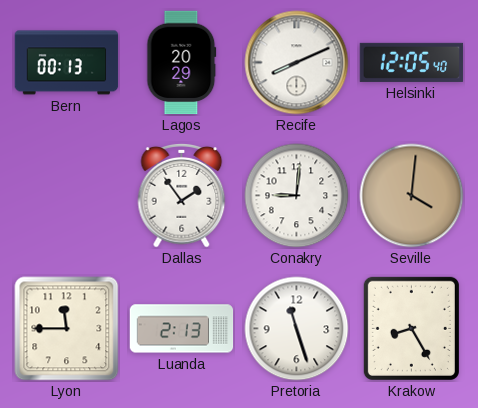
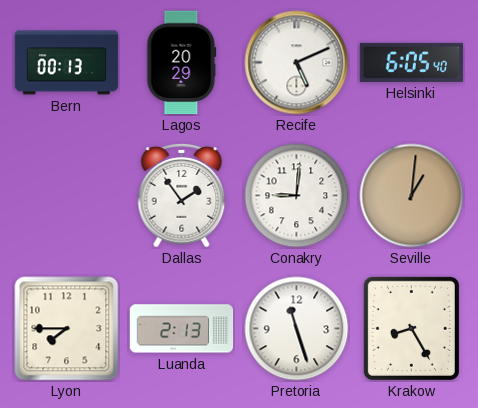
Recife: 8:11 -> 5:11 (297, 63)
Helsinki: 12:05 -> 6:05 (412, 62)
Seville: 4:01 -> 1:01 (412, 196)
Lyon: 11:45 -> 7:45 (67, 329)
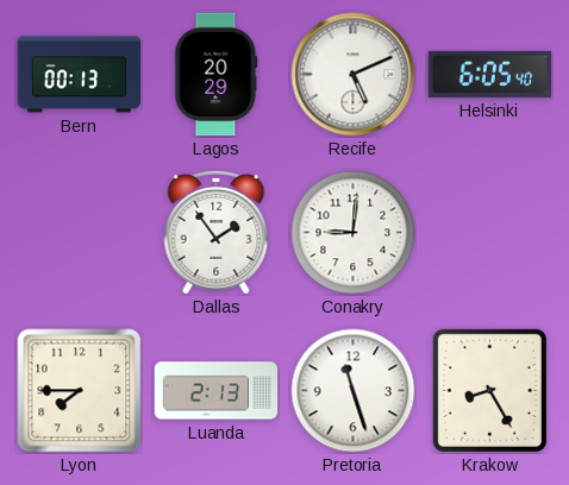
Seville: 1:01 -> none (412, 196)
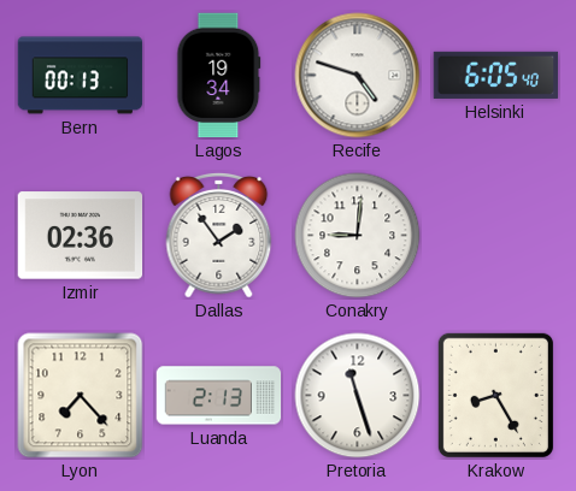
Lagos: 20:29 -> 19:34 (219, 76)
Recife: 5:11 -> 4:48 (358, 76)
Izmir: none -> 02:36 (81, 236)
Lyon: 7:45 -> 7:23 (81, 396)
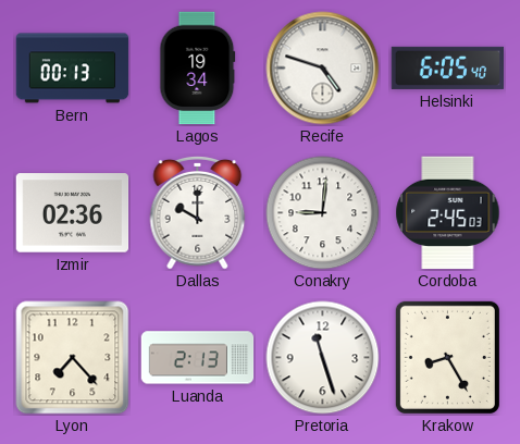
Dallas: 1:54 -> 10:00 (198, 212)
Cordoba: none -> 2:45 (448, 213)
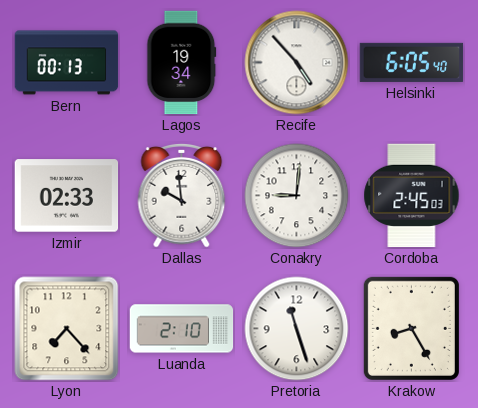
Recife: 4:48 -> 4:53 (297, 63)
Izmir: 02:36 -> 02:33 (67, 196)
Dallas: 10:00 -> 9:59 (182, 195)
Luanda: 2:13 -> 2:10 (182, 329)
